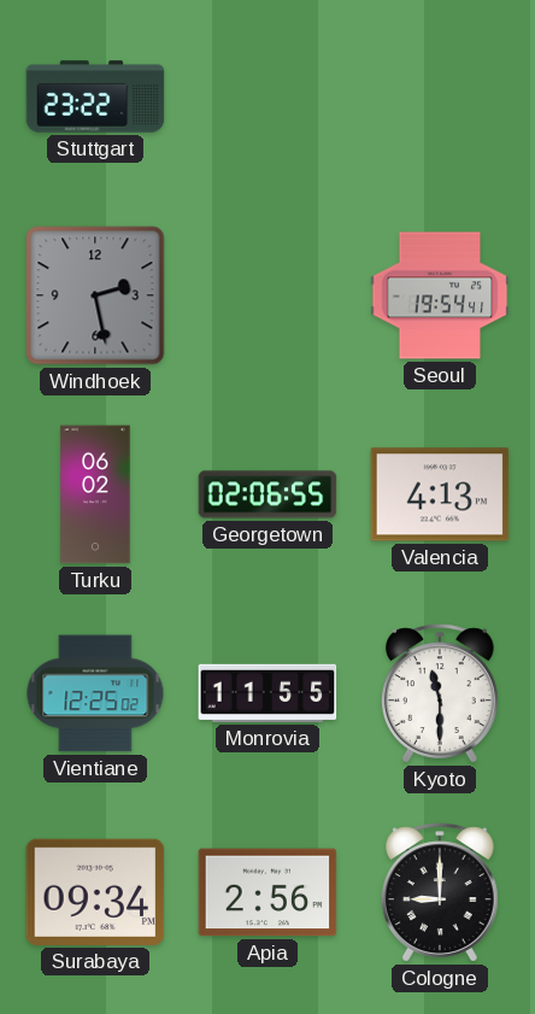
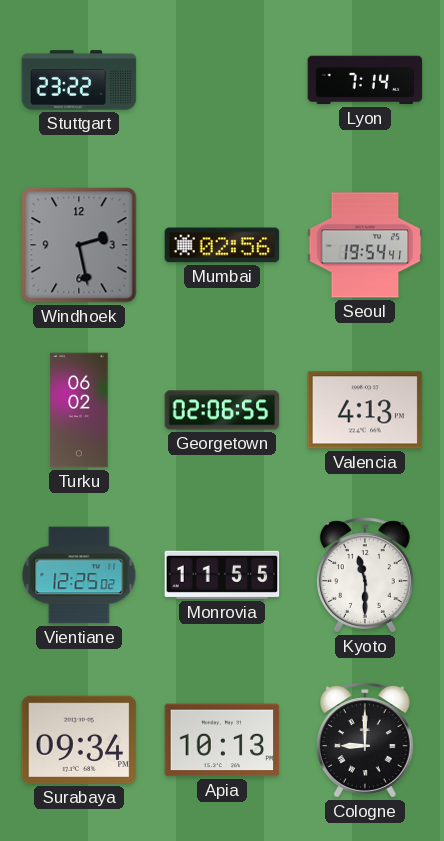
Lyon: none -> 7:14 (365, 80)
Mumbai: none -> 02:56 (222, 245)
Apia: 2:56 -> 10:13 (222, 740)
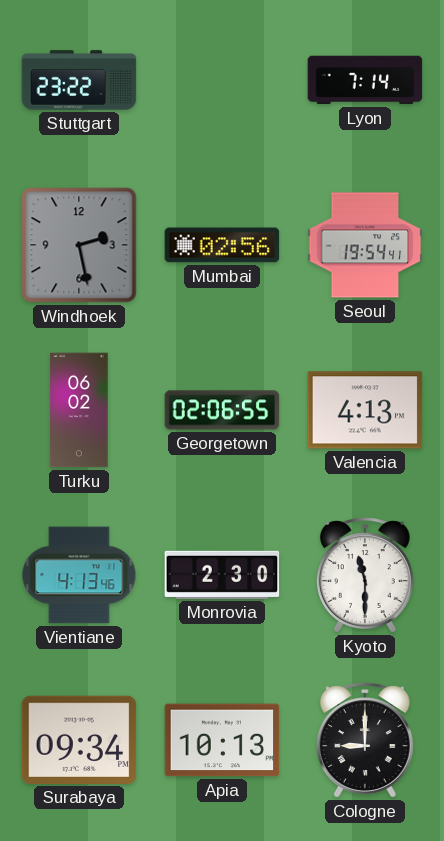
Vientiane: 12:25 -> 4:13 (79, 575)
Monrovia: 11:55 -> 2:30 (222, 575)
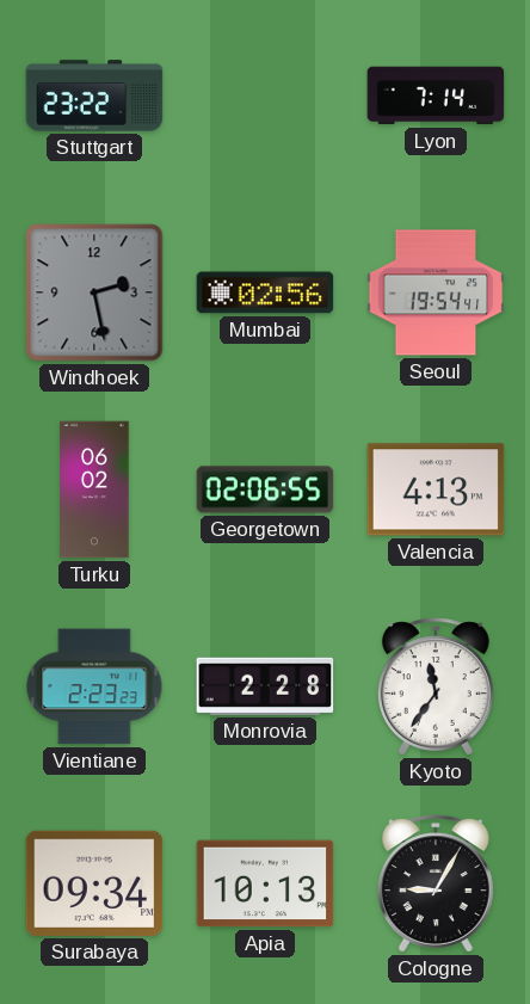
Vientiane: 4:13 -> 2:23 (94, 686)
Monrovia: 2:30 -> 2:28 (265, 686)
Kyoto: 11:30 -> 11:36 (436, 686)
Cologne: 9:00 -> 9:05 (436, 883)
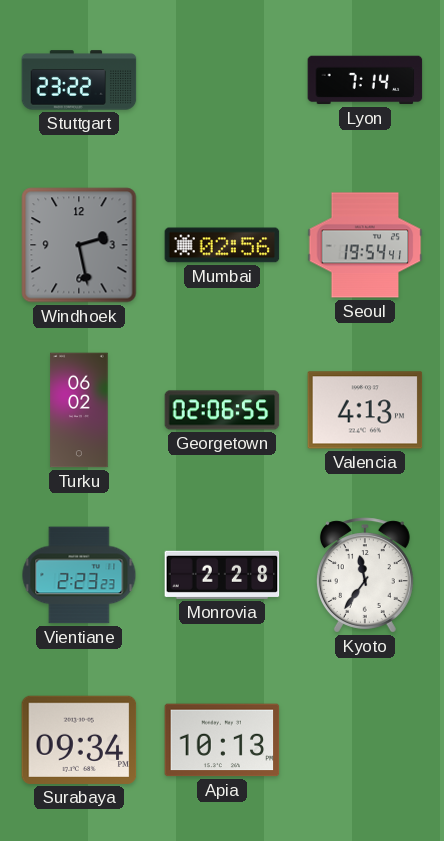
Cologne: 9:05 -> none (436, 883)
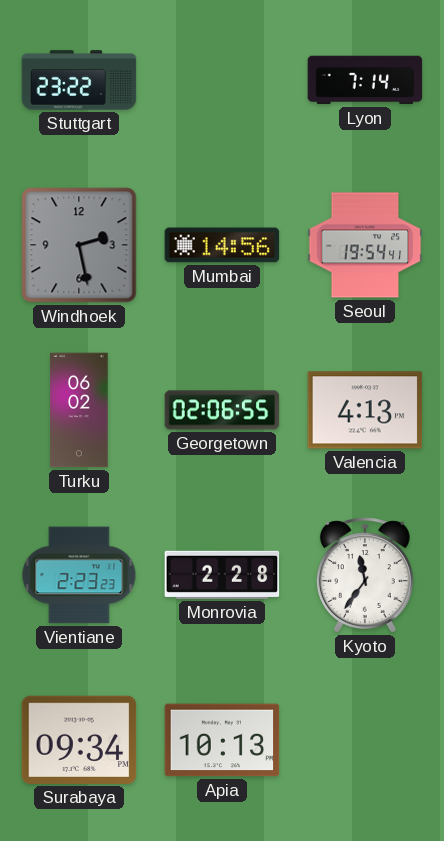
Mumbai: 02:56 -> 14:56 (222, 245)
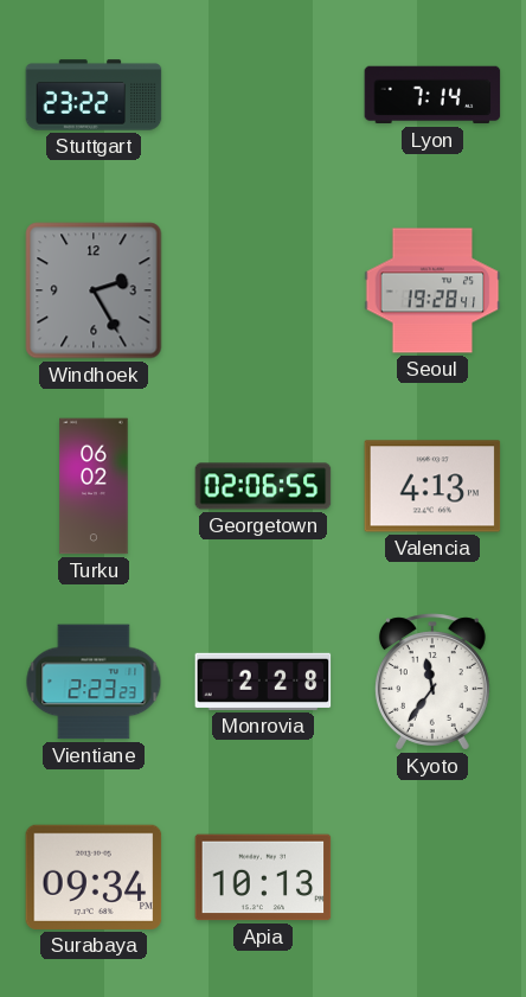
Windhoek: 2:28 -> 2:25 (94, 290)
Mumbai: 14:56 -> none (222, 245)
Seoul: 19:54 -> 19:28 (432, 290)
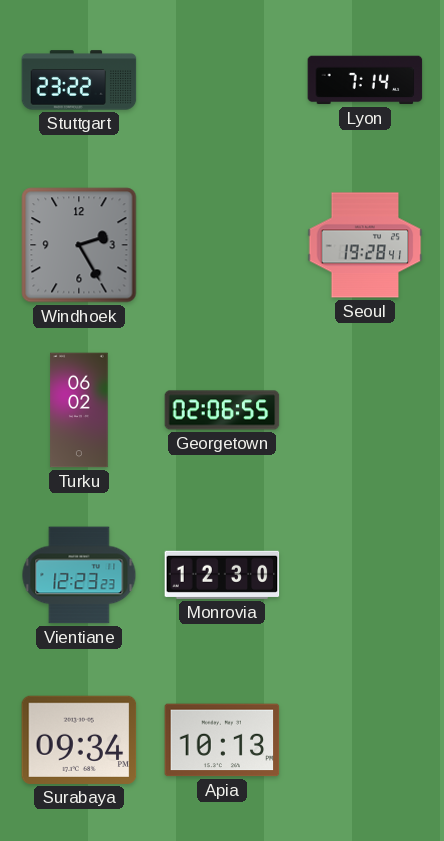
Valencia: 4:13 -> none (432, 486)
Vientiane: 2:23 -> 12:23 (79, 575)
Monrovia: 2:28 -> 12:30 (222, 575)
Kyoto: 11:36 -> none (432, 682)
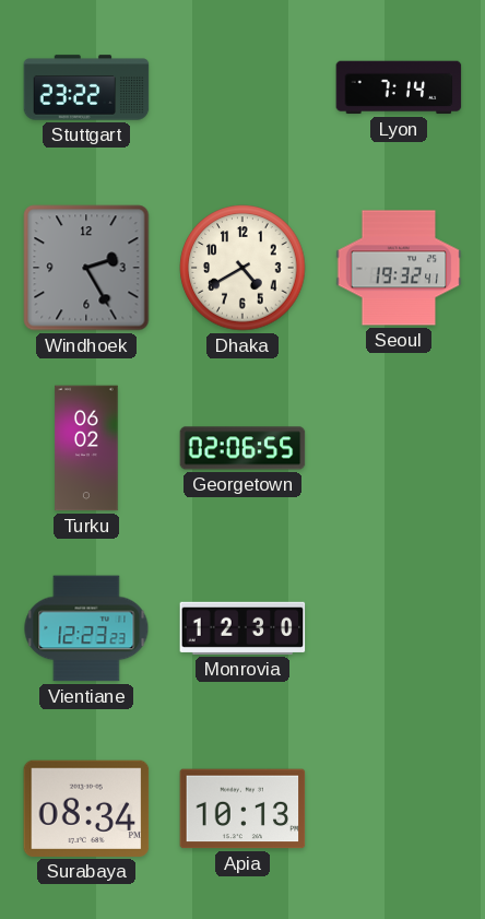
Dhaka: none -> 4:40 (242, 268)
Seoul: 19:28 -> 19:32 (399, 268)
Surabaya: 09:34 -> 08:34 (86, 809)
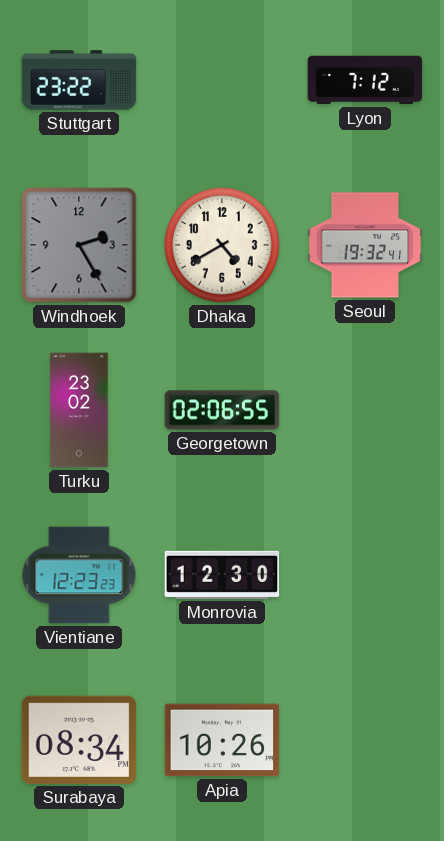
Lyon: 7:14 -> 7:12 (365, 80)
Turku: 06:02 -> 23:02 (79, 410)
Apia: 10:13 -> 10:26 (222, 740)
